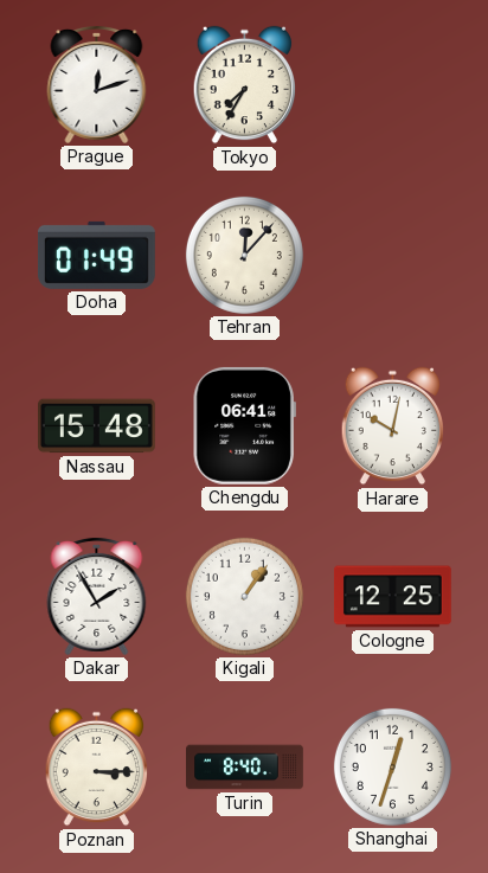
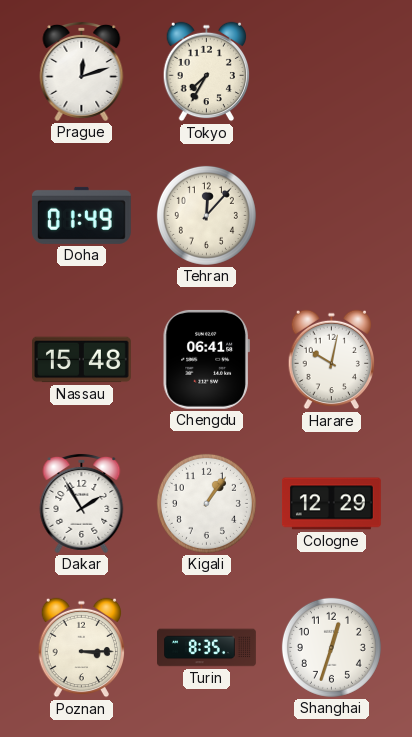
Cologne: 12:25 -> 12:29 (331, 504)
Turin: 8:40 -> 8:35 (207, 648)
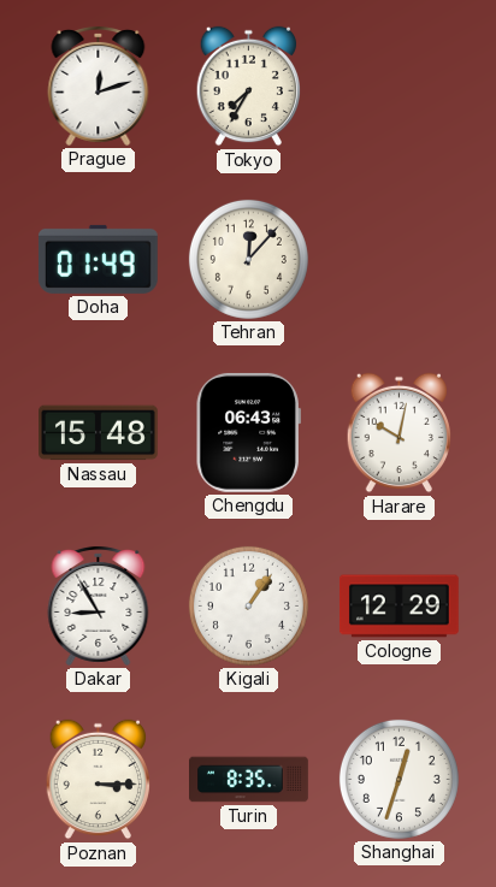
Chengdu: 06:41 -> 06:43 (248, 432)
Dakar: 1:55 -> 8:55 (99, 605)
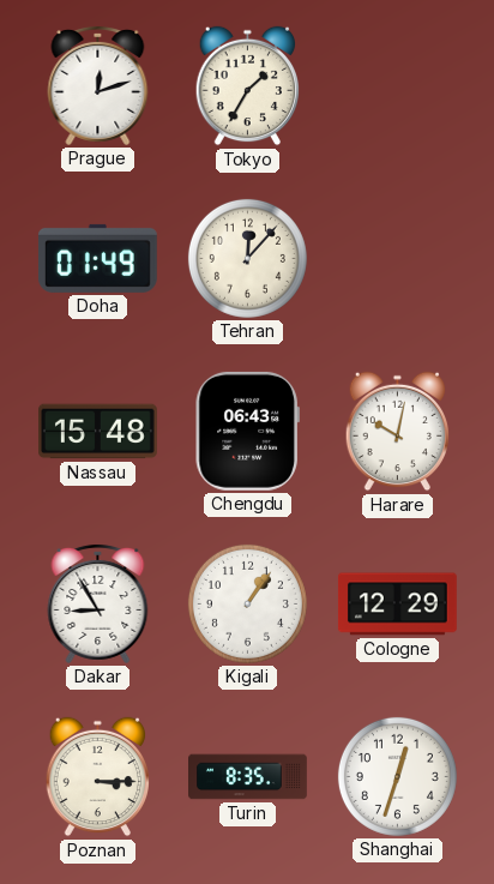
Tokyo: 7:35 -> 1:35 (248, 86)
